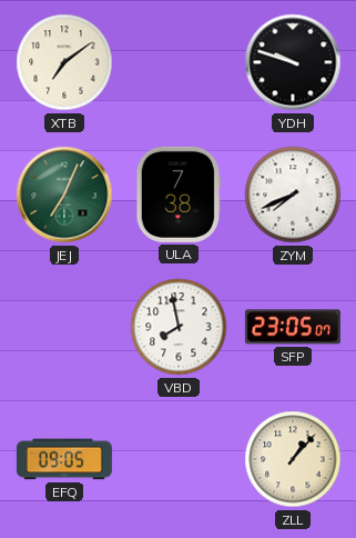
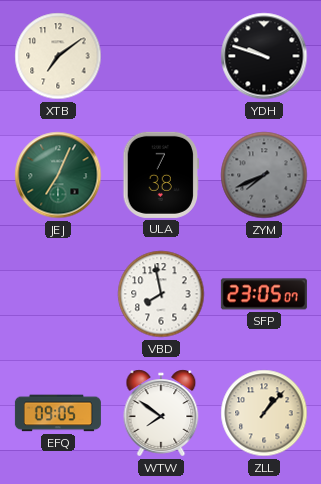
ZYM dial: white -> grey (264, 175)
WTW: none -> 7:51 (161, 413)
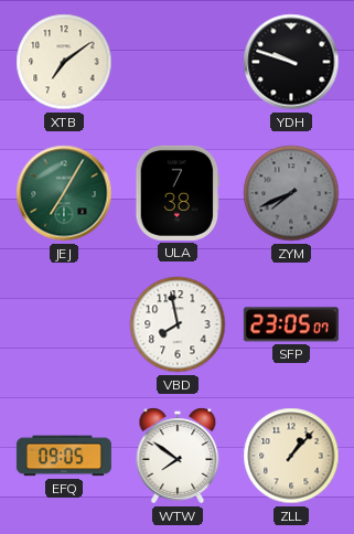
JEJ: 7:04 -> 7:05 (64, 193)
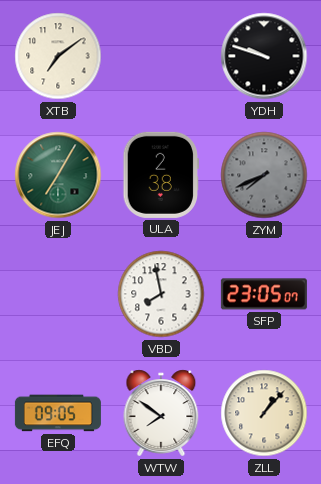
ULA: 7:38 -> 2:38 (161, 175)
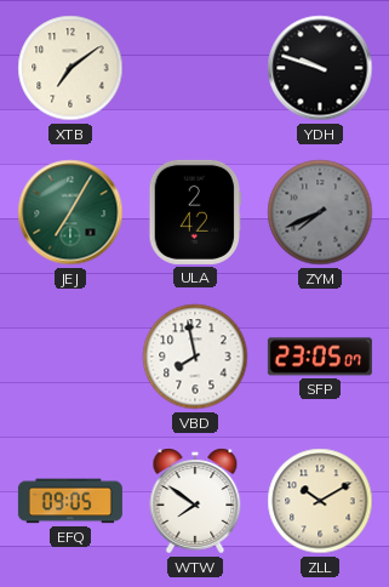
ULA: 2:38 -> 2:42 (195, 212)
ZLL: 1:07 -> 10:10 (320, 501)
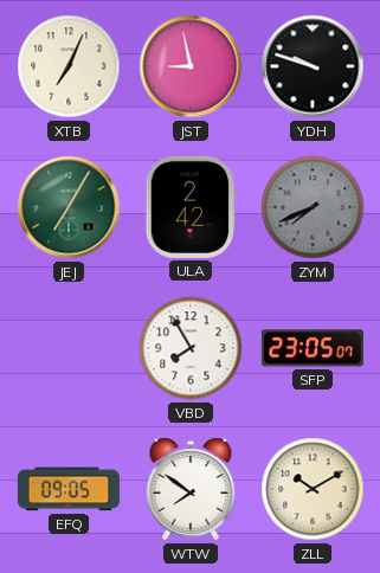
XTB: 7:09 -> 7:04 (69, 66)
JST: none -> 8:58 (191, 66)
VBD: 7:58 -> 7:55 (191, 348)
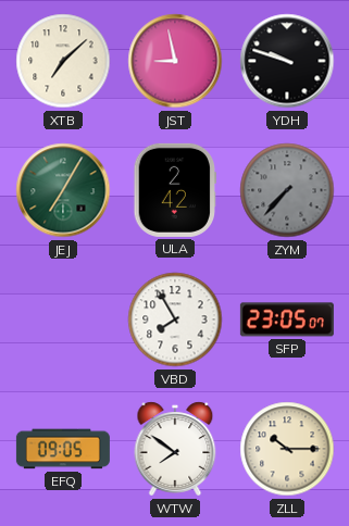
XTB: 7:04 -> 7:08 (63, 61)
ZYM: 7:41 -> 7:37 (287, 190)
ZLL: 10:10 -> 10:15 (287, 449)
